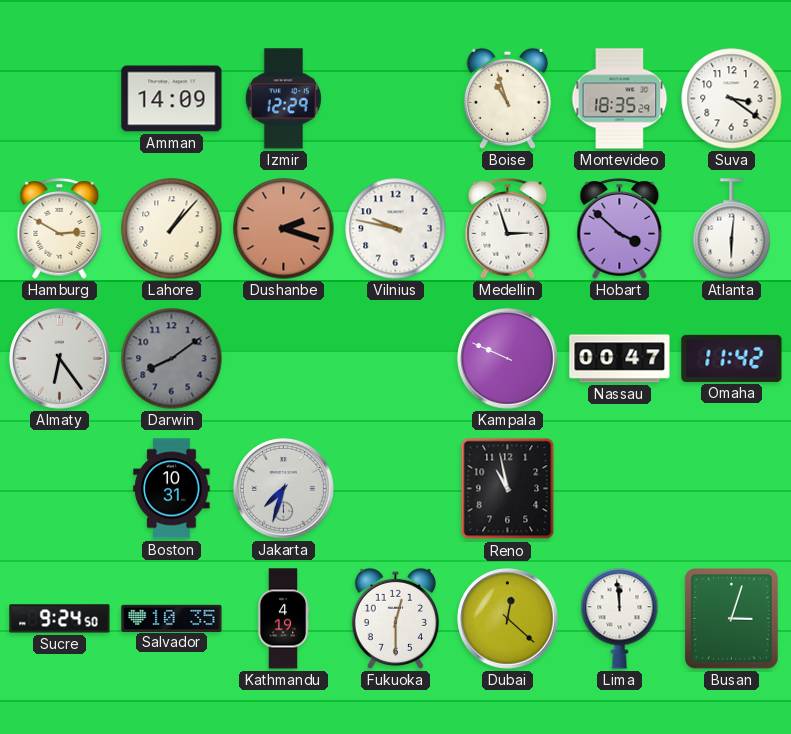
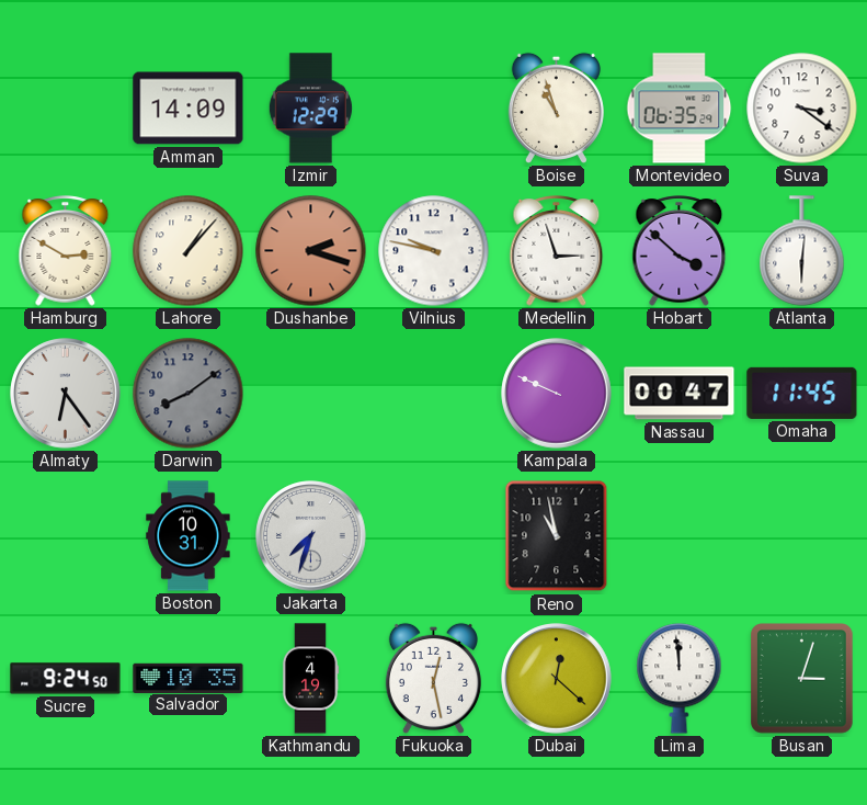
Montevideo: 18:35 -> 06:35 (680, 109)
Omaha: 11:42 -> 11:45 (802, 393)
Fukuoka: 12:30 -> 12:28 (433, 678)
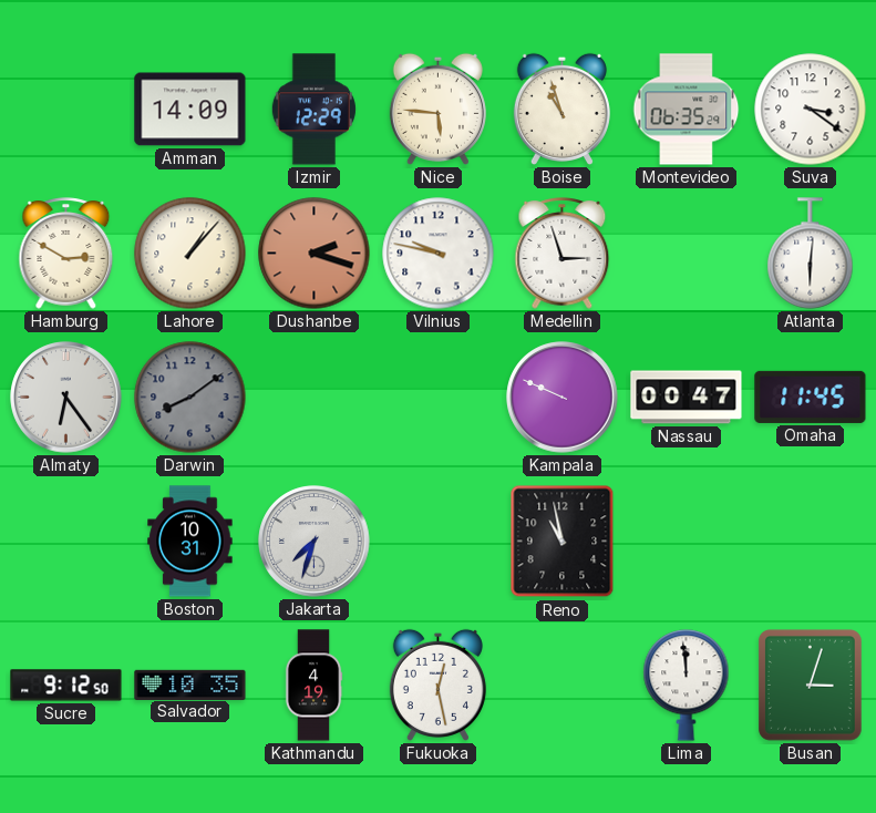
Nice: none -> 5:46 (437, 109)
Hobart: 3:52 -> none (680, 251)
Sucre: 9:24 -> 9:12 (66, 686)
Dubai: 12:22 -> none (557, 679)
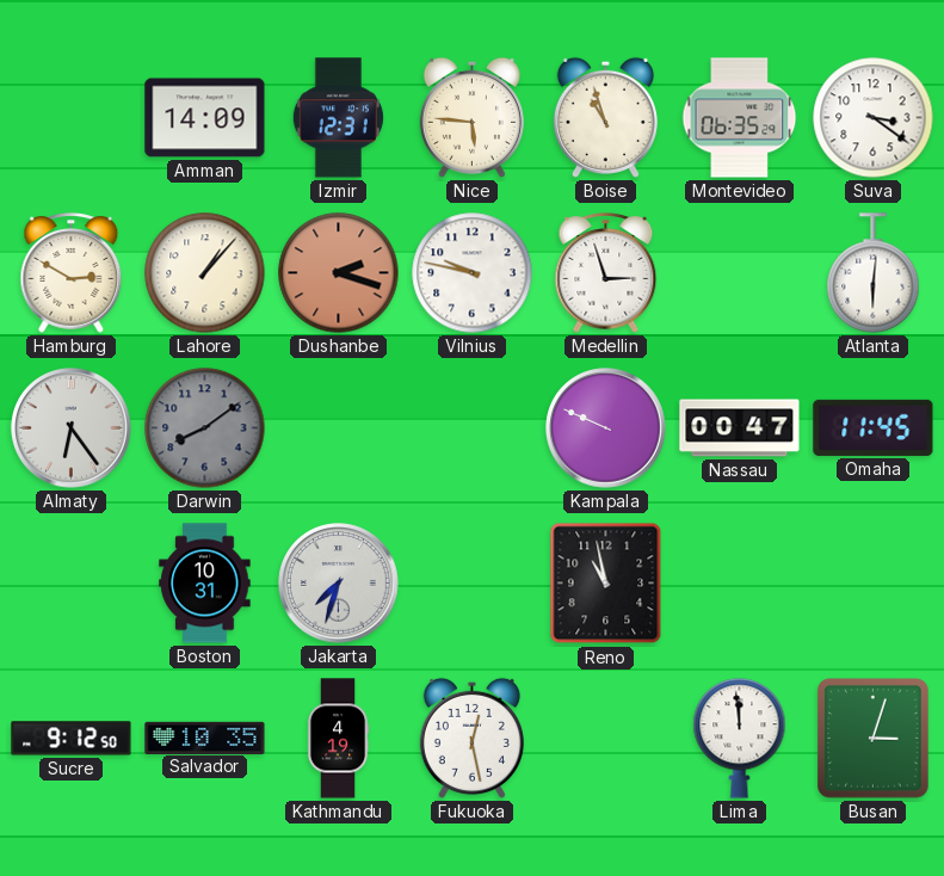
Izmir: 12:29 -> 12:31 (338, 118)
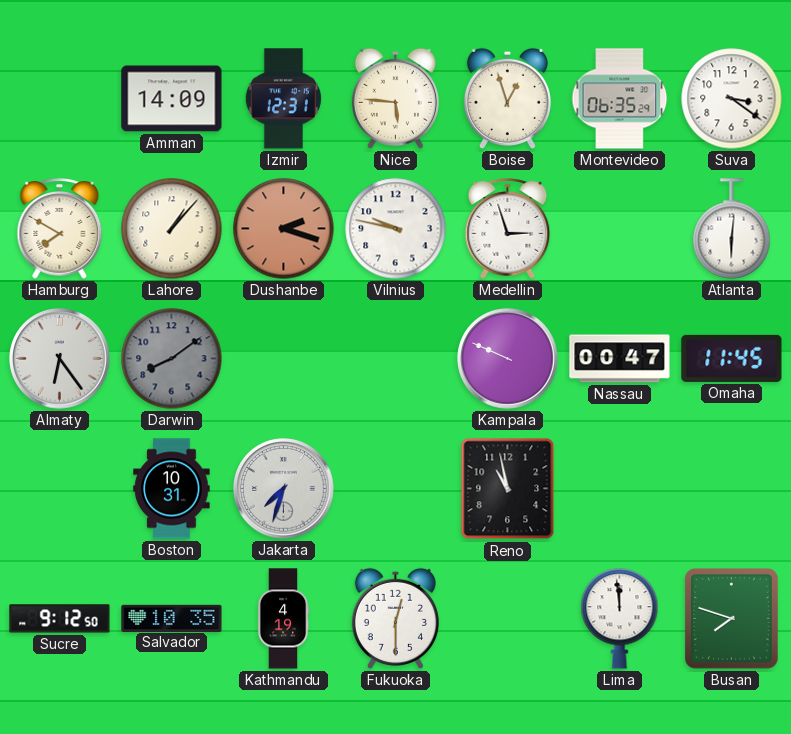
Boise: 10:57 -> 12:57 (507, 98)
Hamburg: 2:50 -> 7:50 (60, 229)
Fukuoka: 12:28 -> 12:30 (395, 618)
Busan: 3:03 -> 7:48 (732, 619)
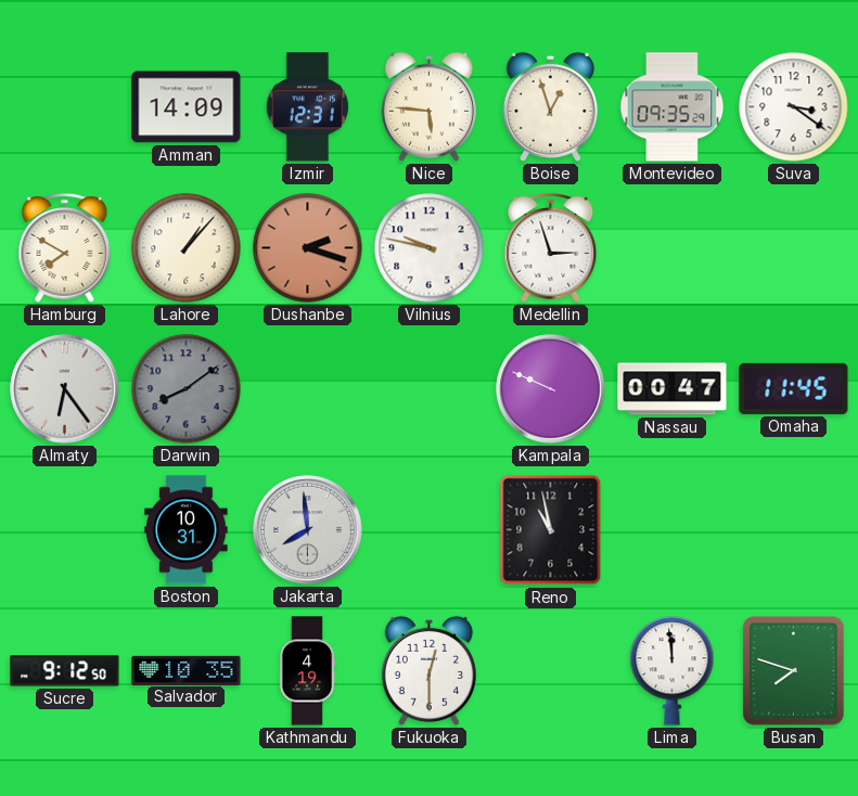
Montevideo: 06:35 -> 09:35 (673, 107)
Atlanta: 6:01 -> none (732, 229)
Jakarta: 7:33 -> 7:59 (308, 530)
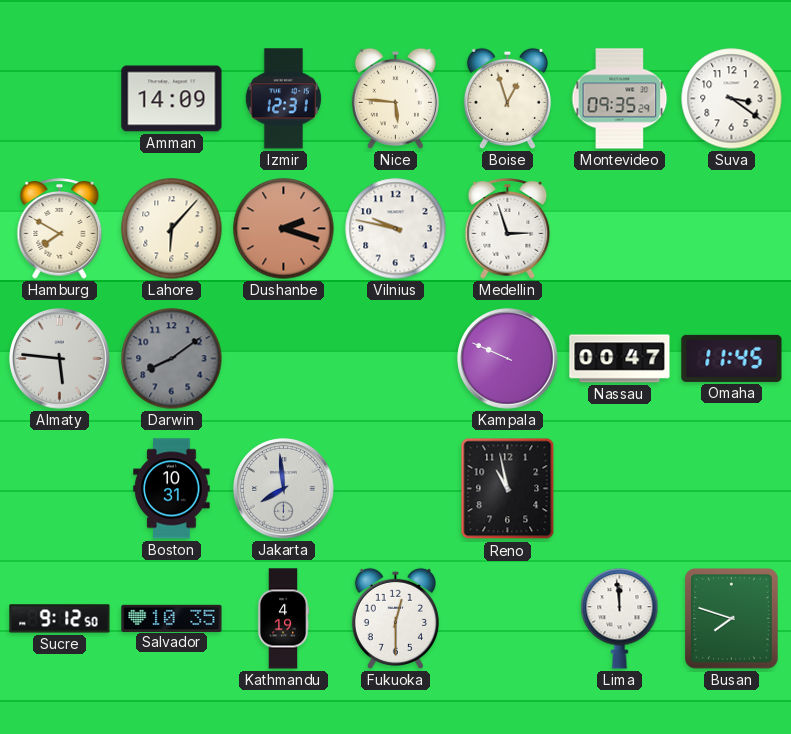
Lahore: 1:07 -> 6:07 (172, 229)
Almaty: 6:24 -> 5:46 (60, 359)
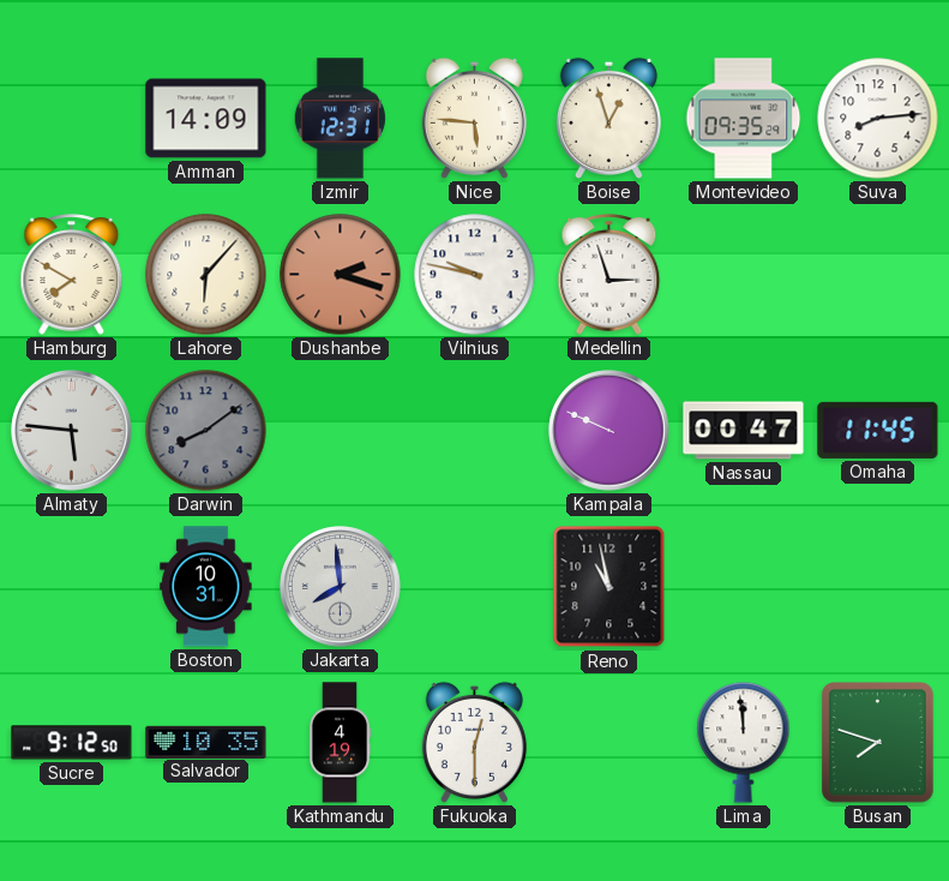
Suva: 3:21 -> 8:14 (878, 119)
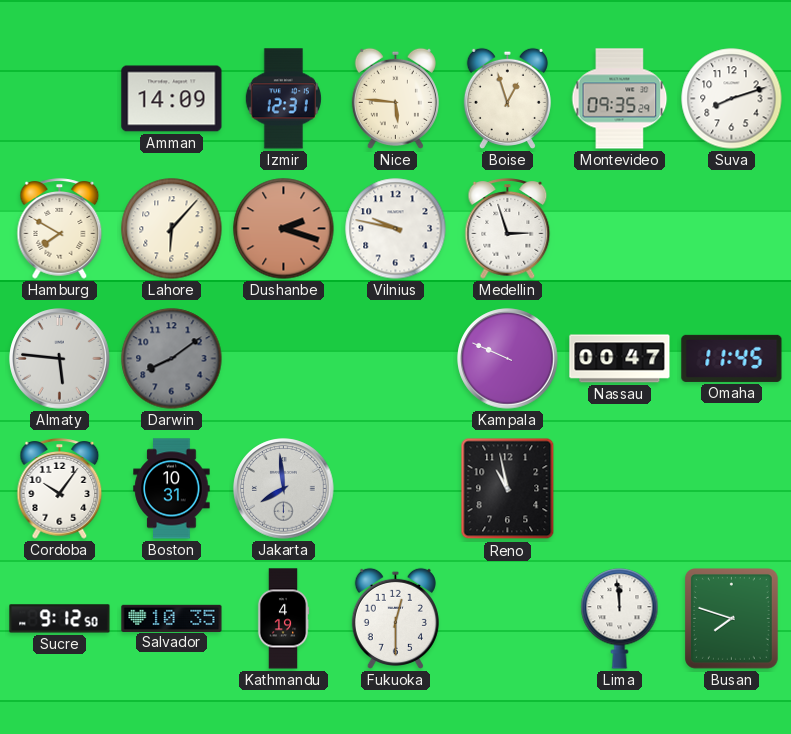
Suva: 8:14 -> 8:12 (732, 99)
Cordoba: none -> 10:06 (60, 489)
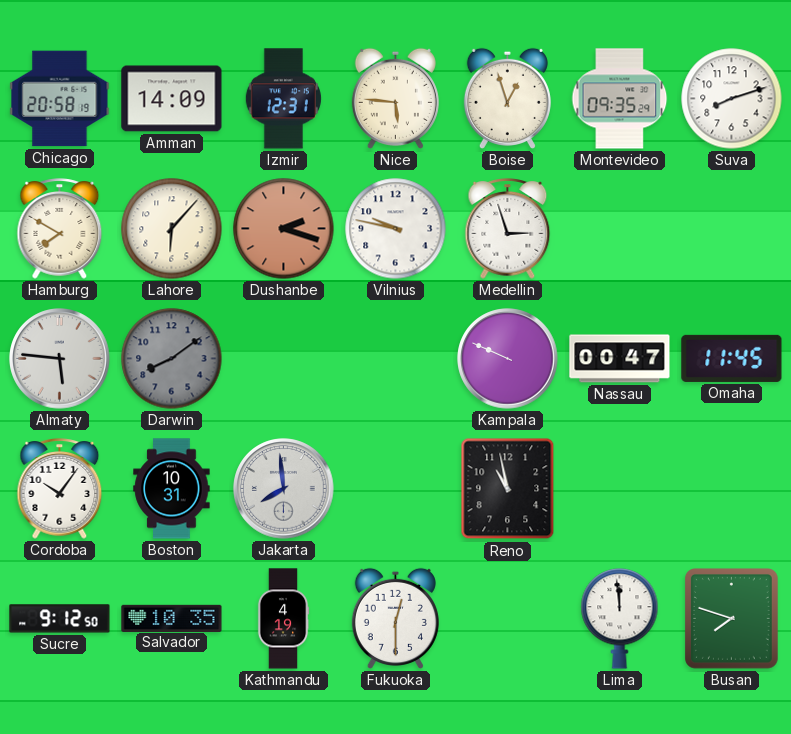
Chicago: none -> 20:58 (60, 99)
